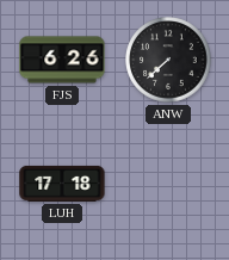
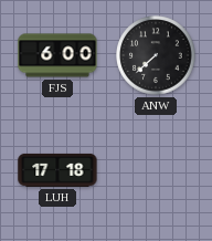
FJS: 6:26 -> 6:00 (57, 55)
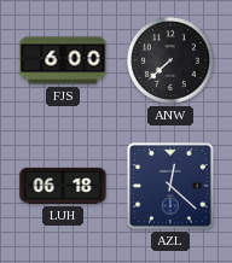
LUH: 17:18 -> 06:18 (63, 186)
AZL: none -> 12:22 (170, 186)
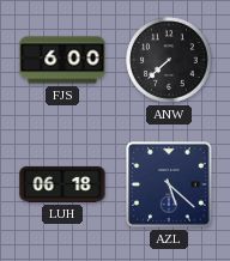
AZL: 12:22 -> 5:22 (169, 184)
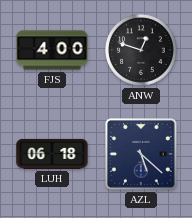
FJS: 6:00 -> 4:00 (52, 50)
ANW: 7:38 -> 12:48 (141, 50)
